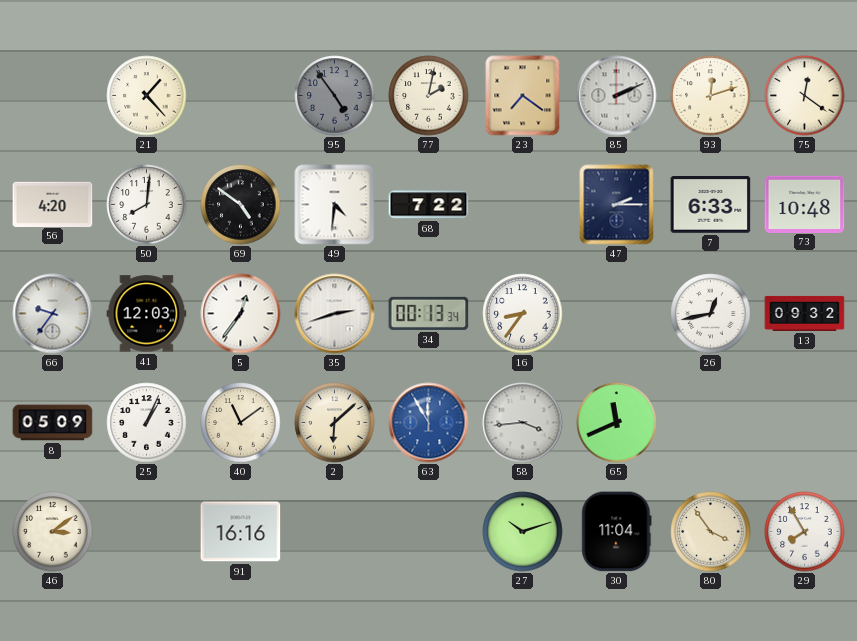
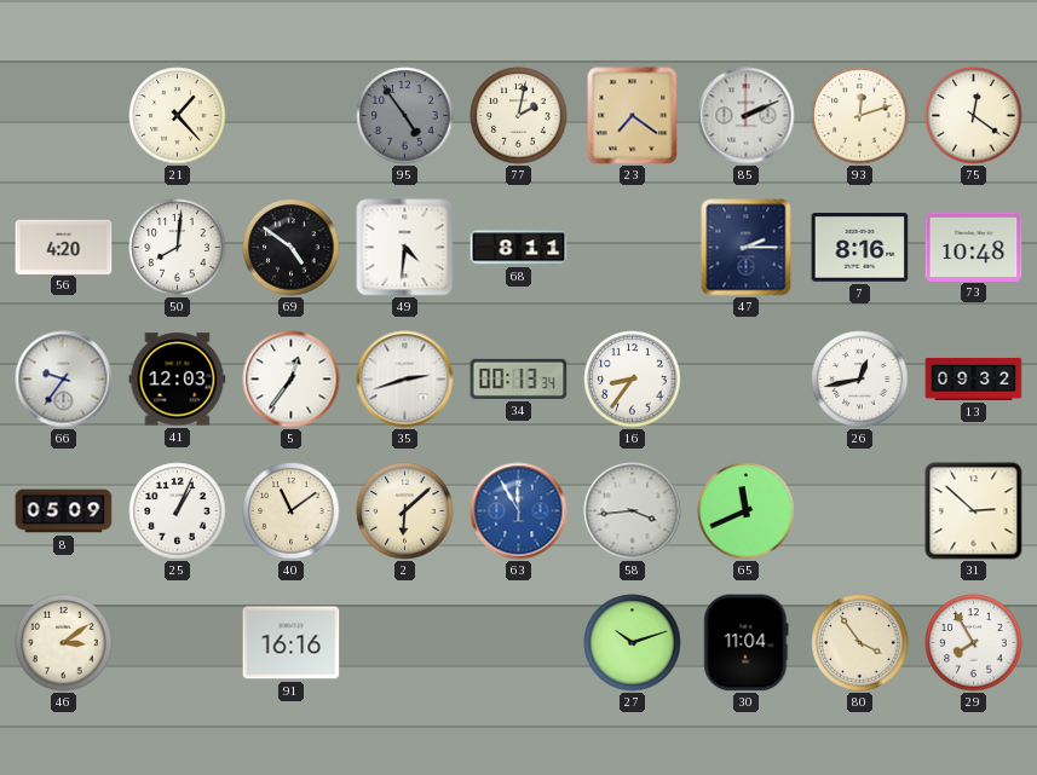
68: 7:22 -> 8:11 (519, 248)
7: 6:33 -> 8:16 (860, 248)
31: none -> 2:52 (974, 511)
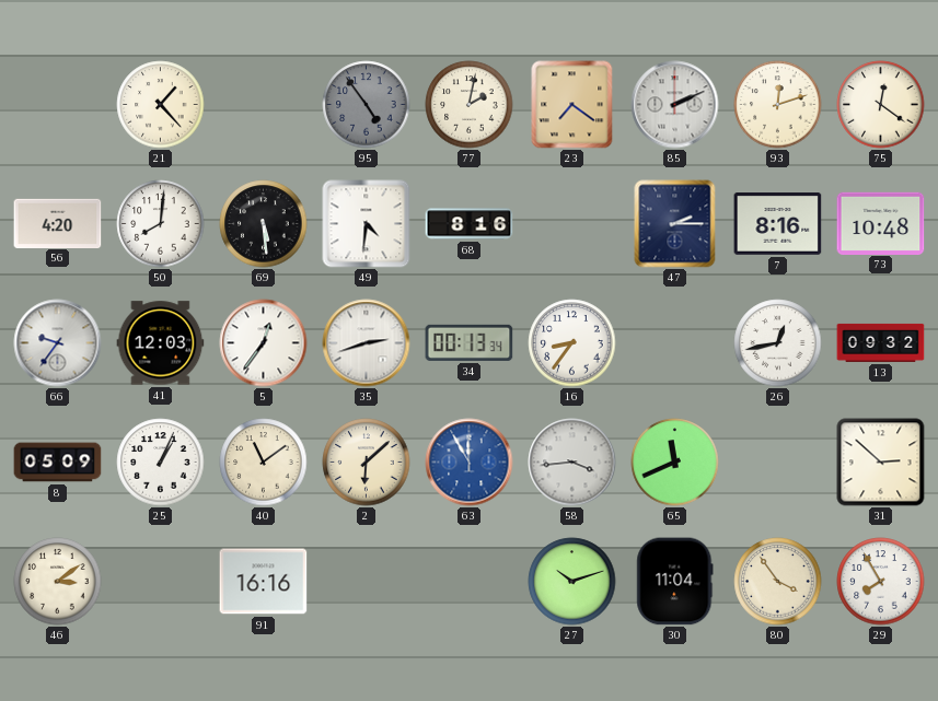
69: 4:51 -> 5:29 (264, 224)
68: 8:11 -> 8:16 (470, 224)
